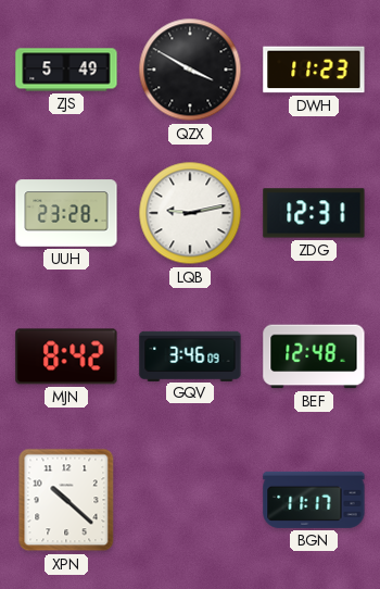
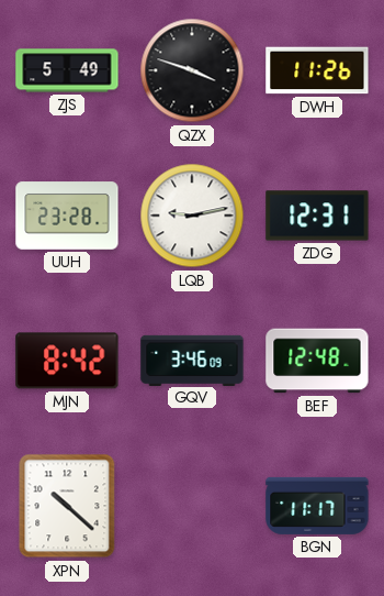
QZX: 3:50 -> 3:48 (192, 70)
DWH: 11:23 -> 11:26 (317, 70)
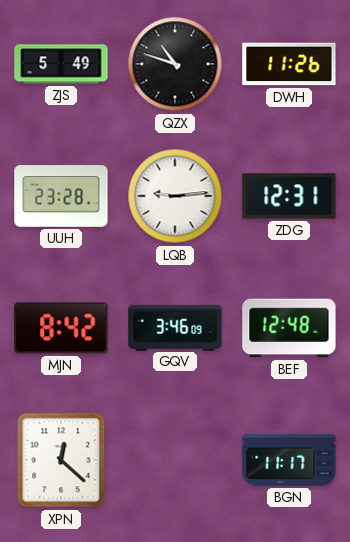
QZX: 3:48 -> 10:48 (175, 64)
LQB: 9:13 -> 9:14 (175, 196)
XPN: 10:22 -> 12:22 (61, 460)
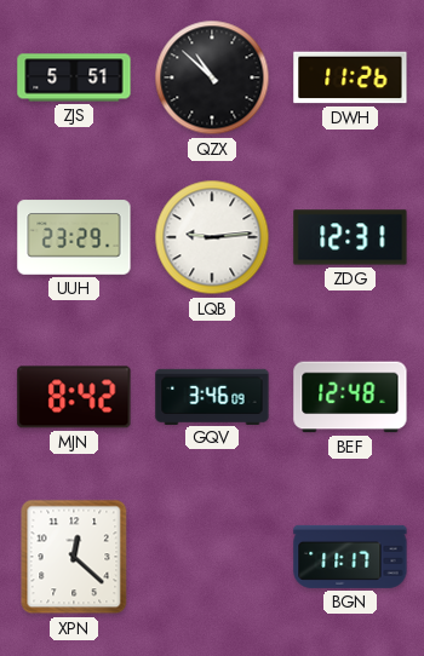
ZJS: 5:49 -> 5:51 (74, 77)
QZX: 10:48 -> 10:52 (212, 77)
UUH: 23:28 -> 23:29 (74, 237)
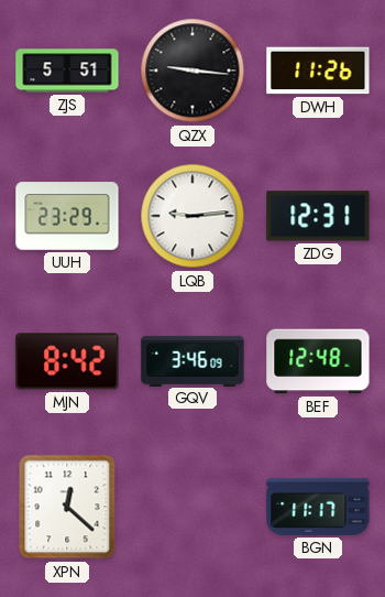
QZX: 10:52 -> 9:16 (193, 70)
